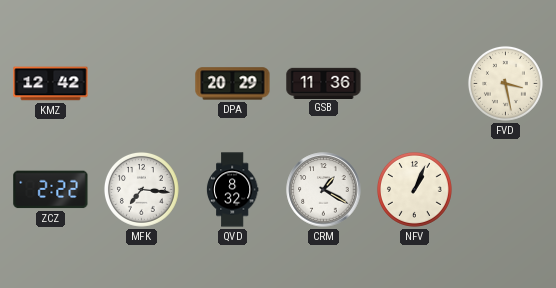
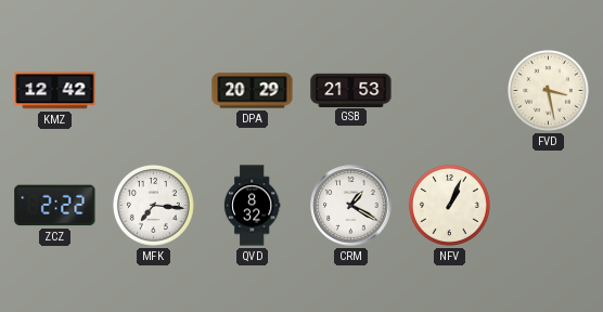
GSB: 11:36 -> 21:53 (351, 90)
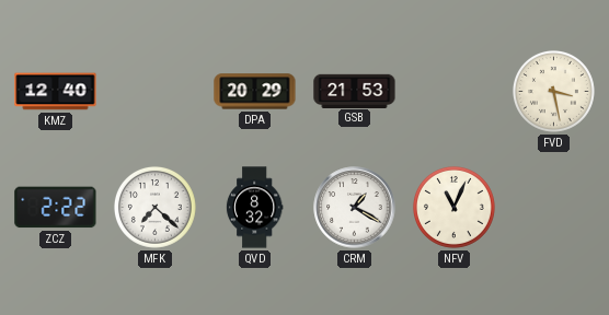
KMZ: 12:42 -> 12:40 (56, 92)
MFK: 7:16 -> 7:22 (154, 207)
NFV: 1:04 -> 11:04 (453, 207)
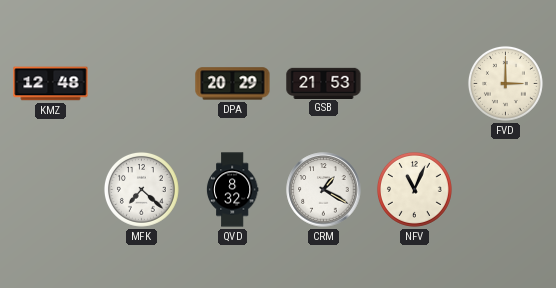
KMZ: 12:40 -> 12:48 (51, 84)
FVD: 3:28 -> 3:00 (505, 83)
ZCZ: 2:22 -> none (56, 208)
